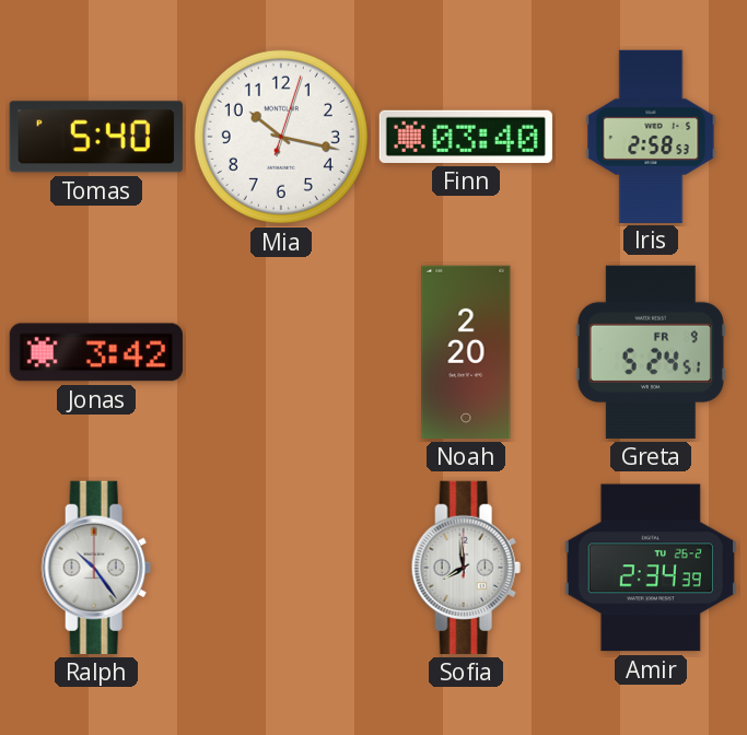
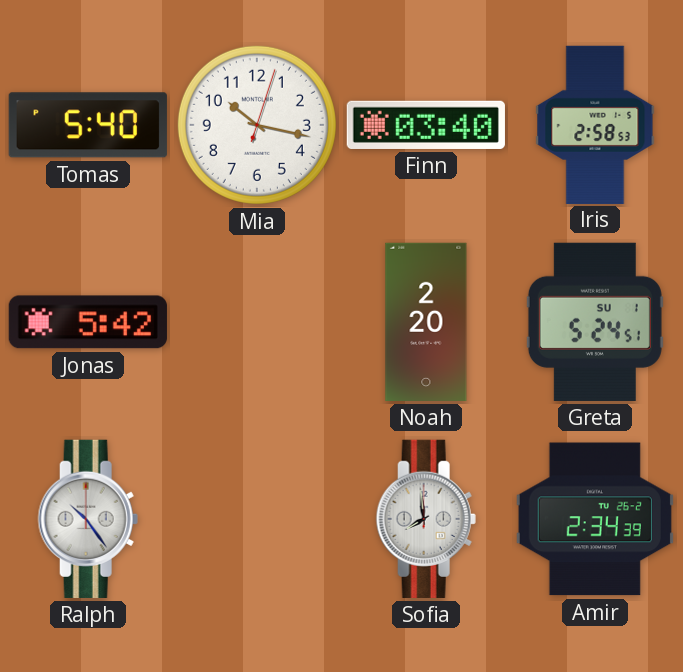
Jonas: 3:42 -> 5:42 (88, 322)
Greta date: FR 9 -> SU 1 (595, 322)
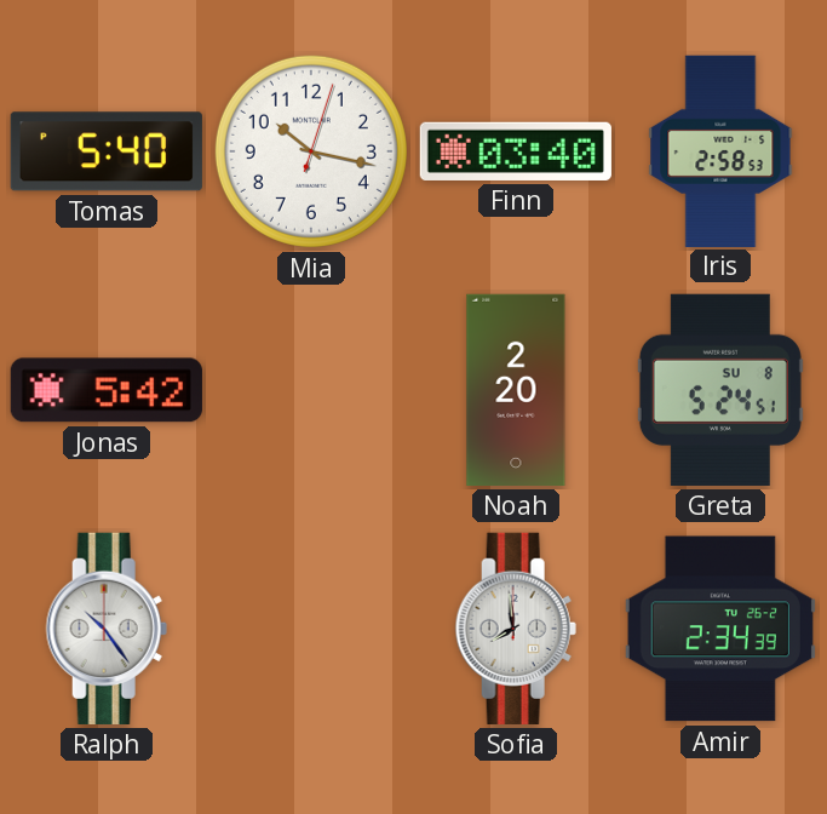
Greta date: SU 1 -> SU 8 (720, 390)
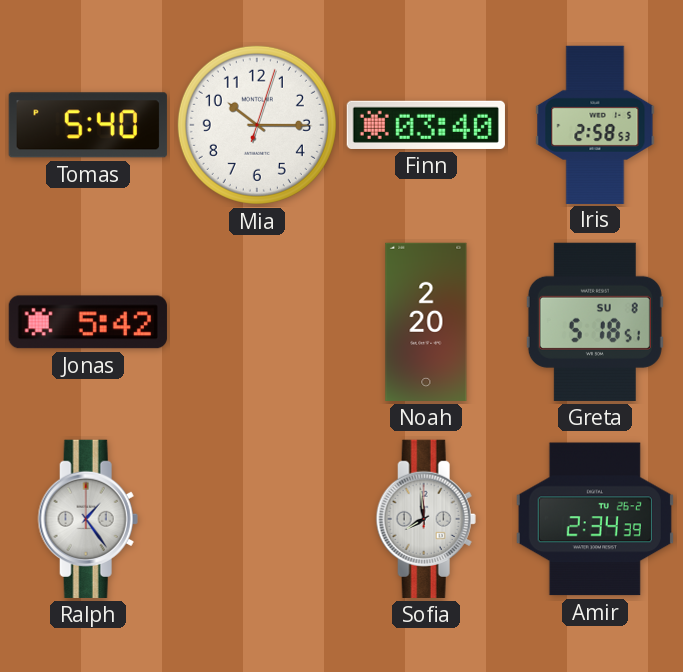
Mia: 10:17 -> 10:15 (257, 125)
Greta: 5:24 -> 5:18 (595, 322)
Ralph: 10:24 -> 1:24 (88, 519)
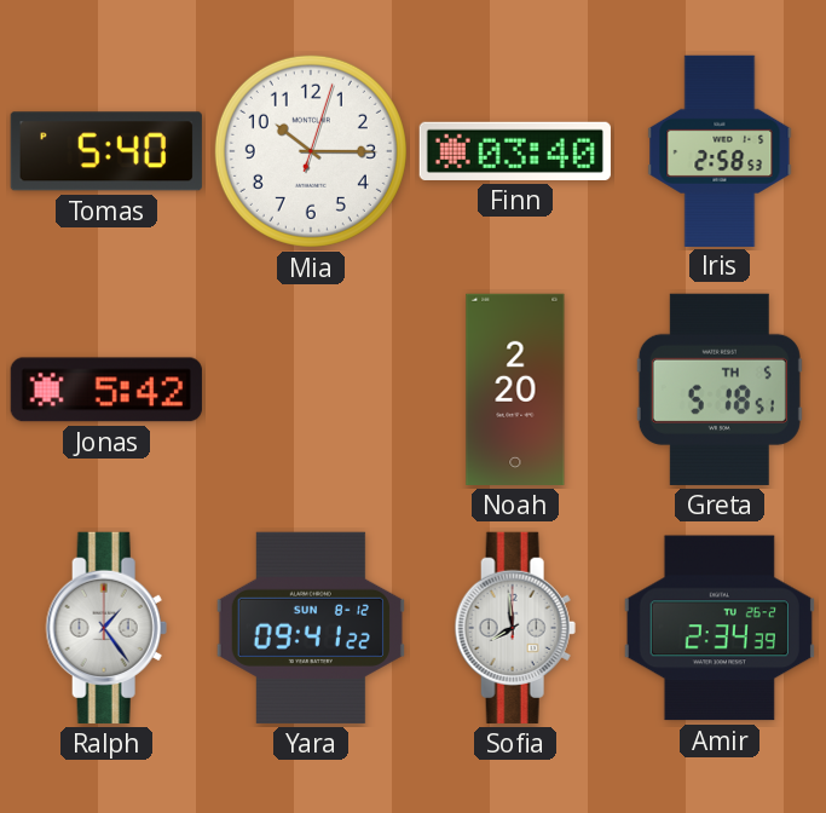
Greta date: SU 8 -> TH 5 (720, 390)
Yara: none -> 09:41 (311, 628)
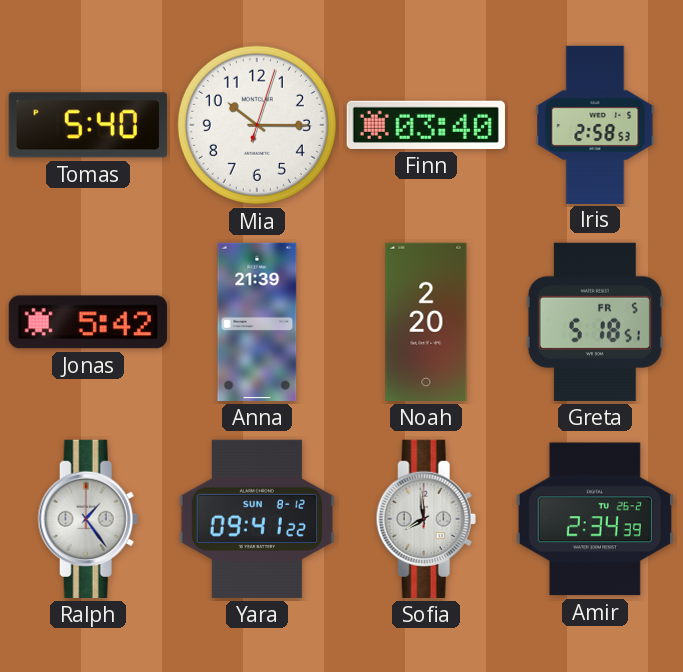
Anna: none -> 21:39 (257, 322)
Greta date: TH 5 -> FR 5 (595, 322)
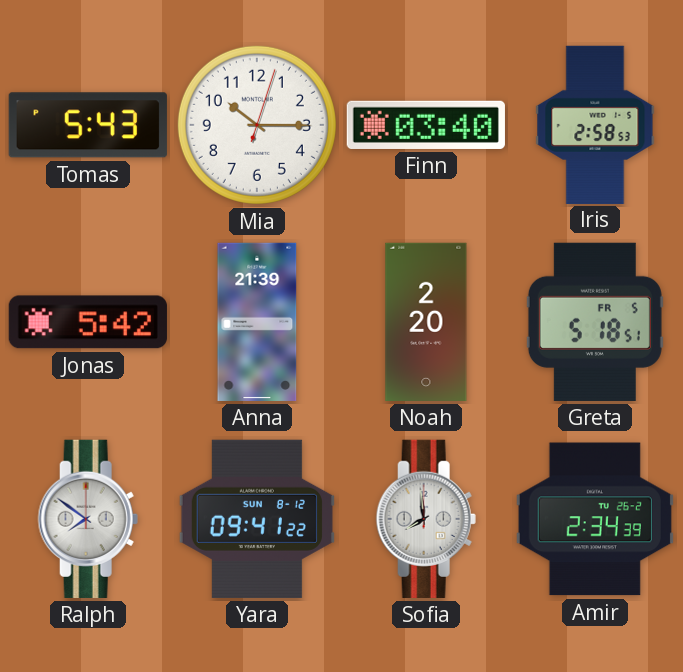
Tomas: 5:40 -> 5:43 (88, 125)
Ralph: 1:24 -> 7:51 (88, 519)
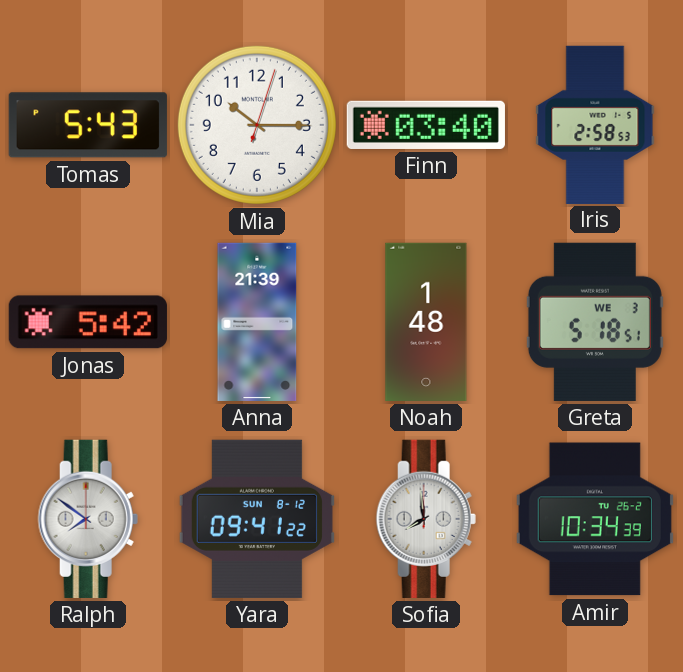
Noah: 2:20 -> 1:48 (426, 322)
Greta date: FR 5 -> WE 3 (595, 322)
Amir: 2:34 -> 10:34 (595, 519)
